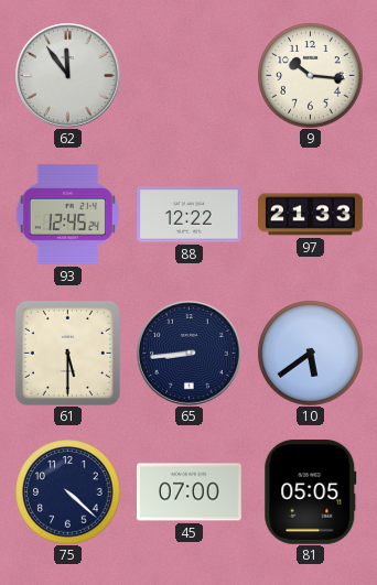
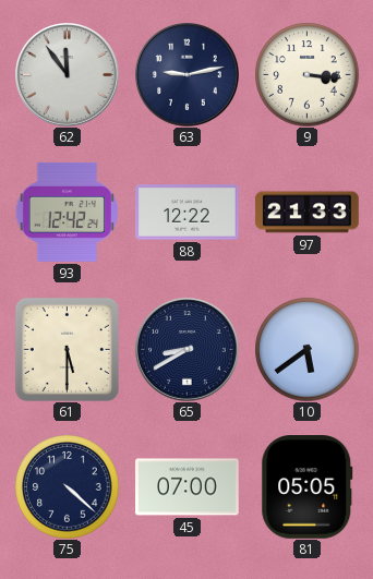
63: none -> 9:13 (188, 75)
9: 10:16 -> 3:16 (306, 74)
93: 12:45 -> 12:42 (67, 212)
65: 8:44 -> 8:40 (188, 350)
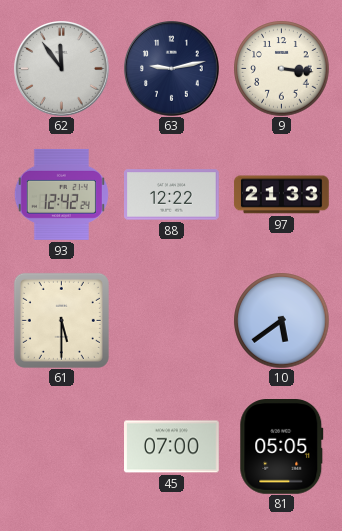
65: 8:40 -> none (188, 350)
75: 4:22 -> none (67, 486)
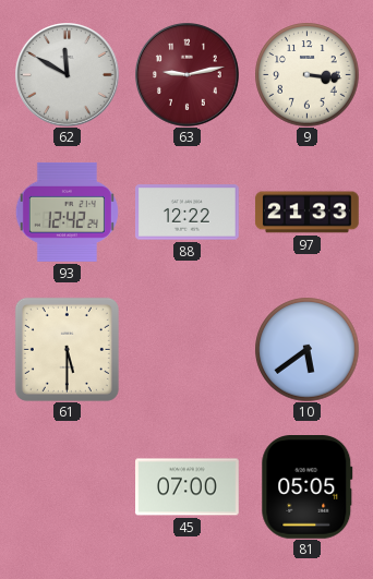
62: 11:54 -> 11:50 (68, 75)
63 dial: navy -> burgundy (188, 75)
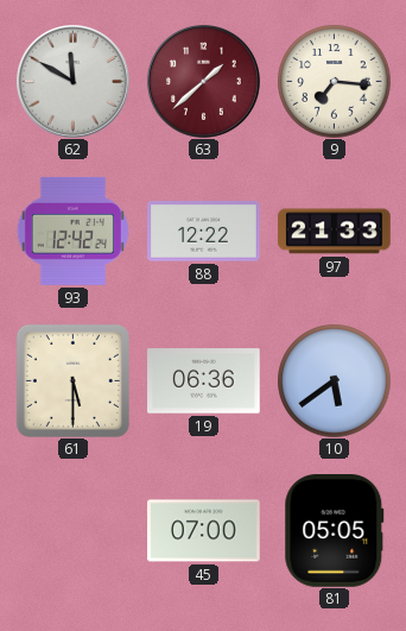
63: 9:13 -> 1:38 (204, 82)
9: 3:16 -> 7:16 (334, 81)
19: none -> 06:36 (204, 381)
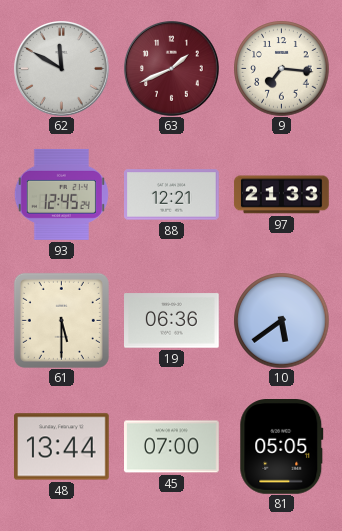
63: 1:38 -> 1:41 (172, 69)
93: 12:42 -> 12:45 (61, 194)
88: 12:22 -> 12:21 (172, 195)
48: none -> 13:44 (62, 447)
